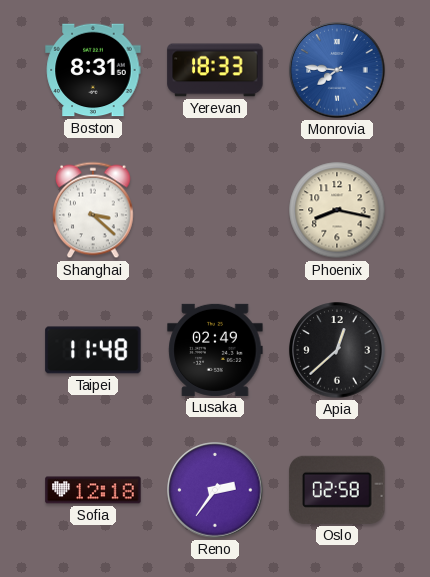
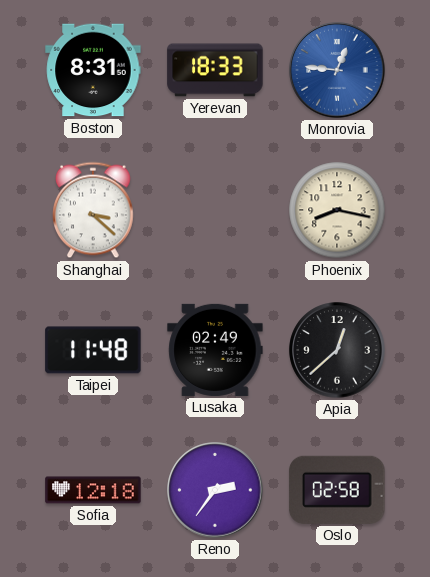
Monrovia: 7:46 -> 12:46 (337, 70)
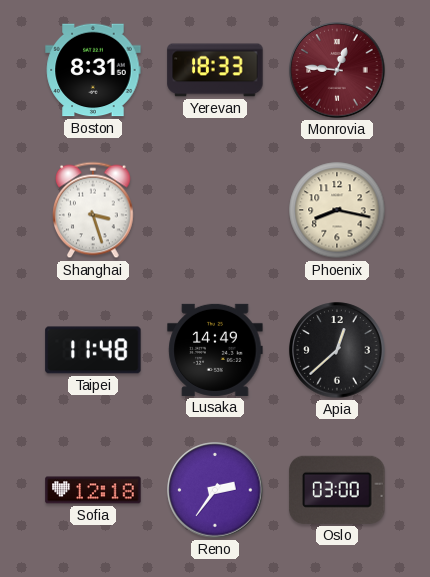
Monrovia dial: blue -> burgundy (337, 70)
Shanghai: 3:22 -> 3:27 (94, 210)
Lusaka: 02:49 -> 14:49 (215, 350)
Oslo: 02:58 -> 03:00 (337, 490)
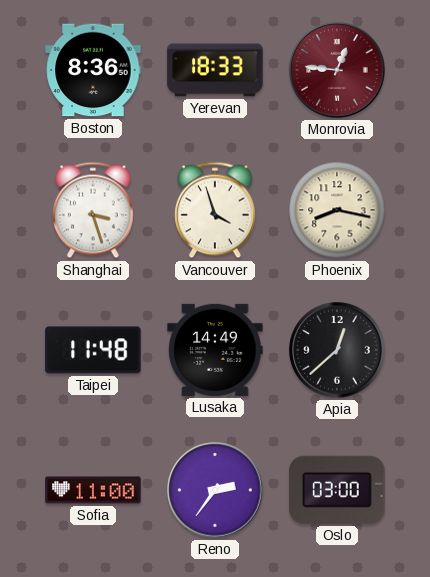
Boston: 8:31 -> 8:36 (93, 70)
Vancouver: none -> 3:57 (216, 210)
Sofia: 12:18 -> 11:00 (93, 490)
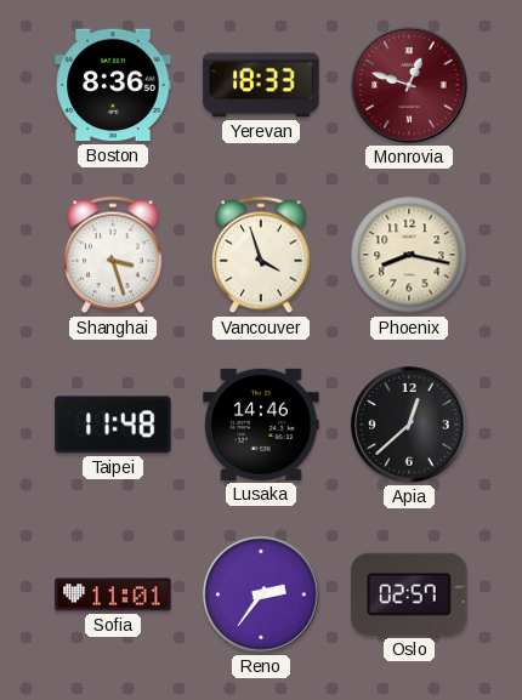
Monrovia: 12:46 -> 12:48 (409, 85)
Lusaka: 14:49 -> 14:46 (261, 425)
Sofia: 11:00 -> 11:01 (113, 594)
Oslo: 03:00 -> 02:57 (409, 594)
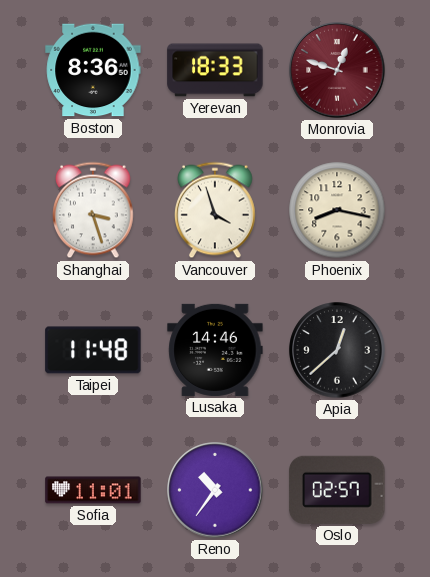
Reno: 2:36 -> 10:36 (215, 490)
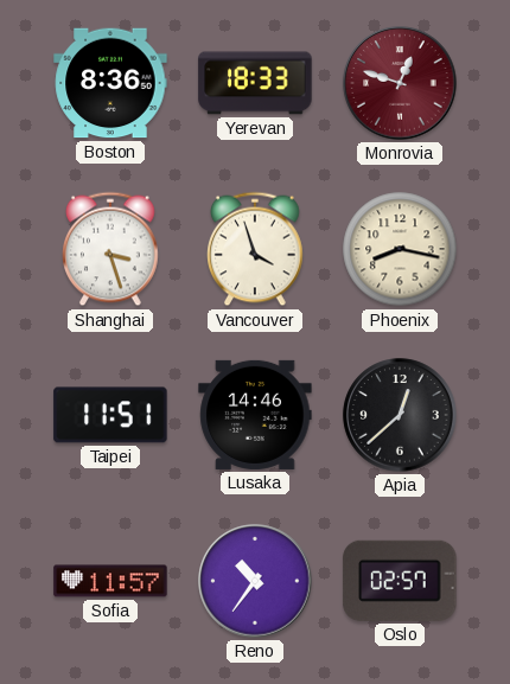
Taipei: 11:48 -> 11:51 (110, 415)
Sofia: 11:01 -> 11:57 (110, 581)
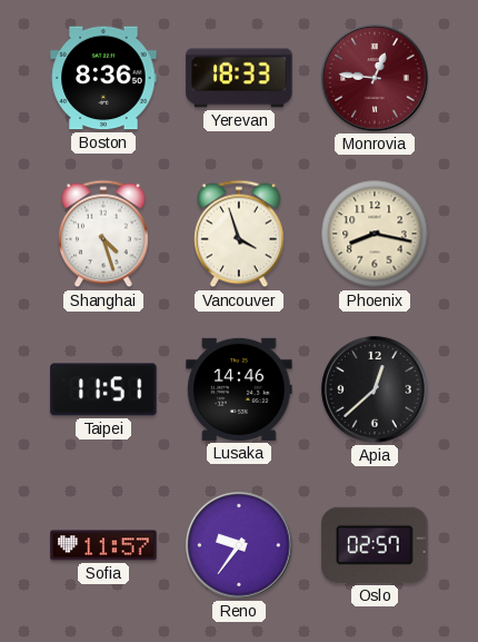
Monrovia: 12:48 -> 12:46 (375, 78)
Shanghai: 3:27 -> 4:27 (104, 234)
Reno: 10:36 -> 9:36 (239, 545)
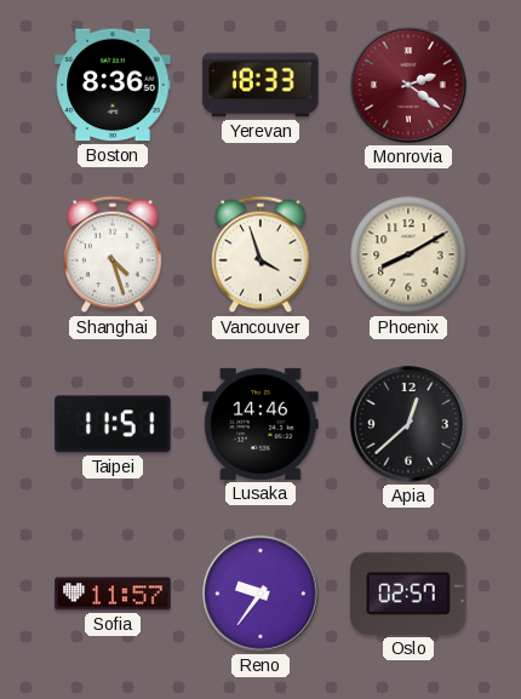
Monrovia: 12:46 -> 2:21 (408, 85)
Phoenix: 8:17 -> 8:10 (408, 254)
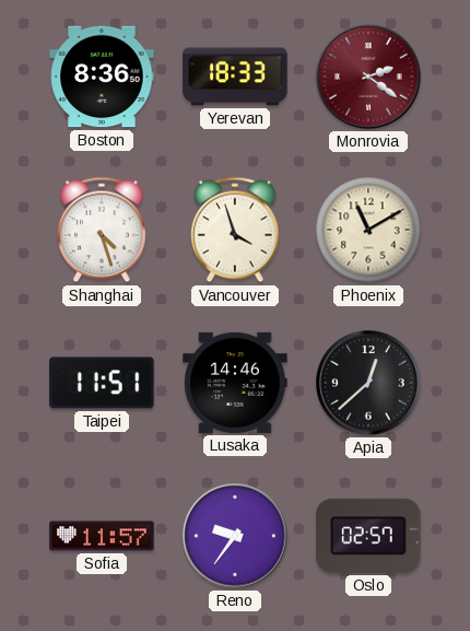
Phoenix: 8:10 -> 11:10 (368, 230)
